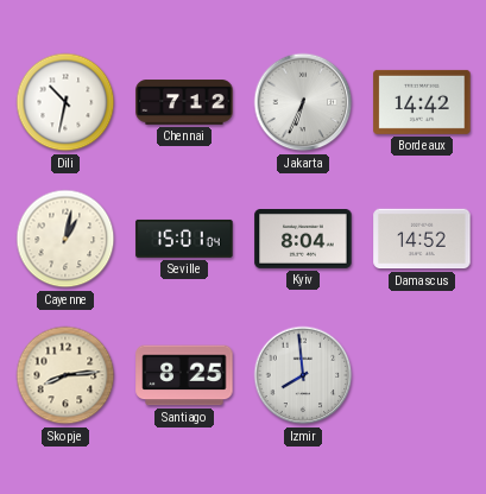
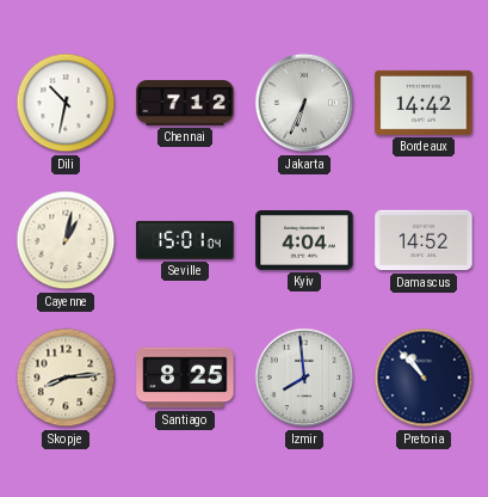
Kyiv: 8:04 -> 4:04 (304, 241)
Pretoria: none -> 10:53 (424, 378)
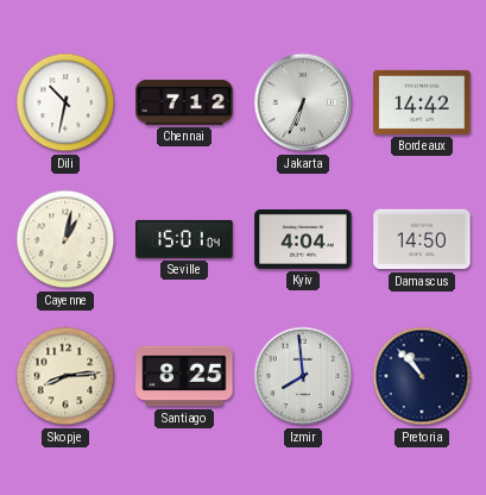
Damascus: 14:52 -> 14:50 (422, 239)
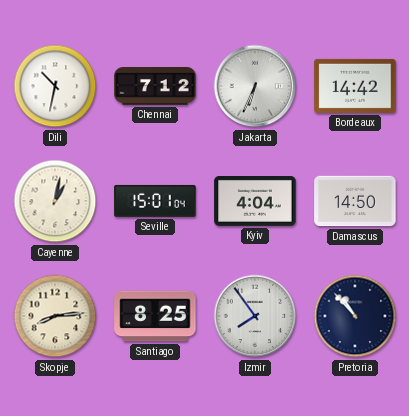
Izmir: 7:59 -> 7:54 (255, 316)
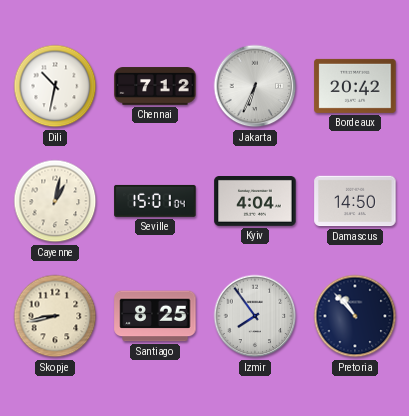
Bordeaux: 14:42 -> 20:42 (355, 86)
Skopje: 8:14 -> 8:43 (55, 316)
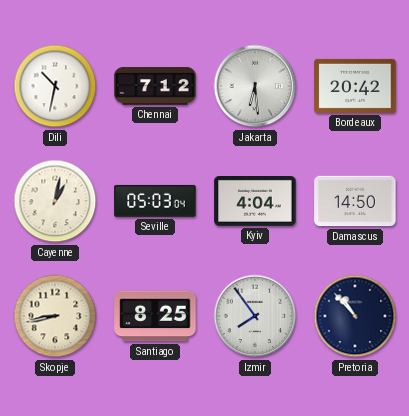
Jakarta: 6:34 -> 6:29 (255, 86)
Seville: 15:01 -> 05:03 (155, 201)
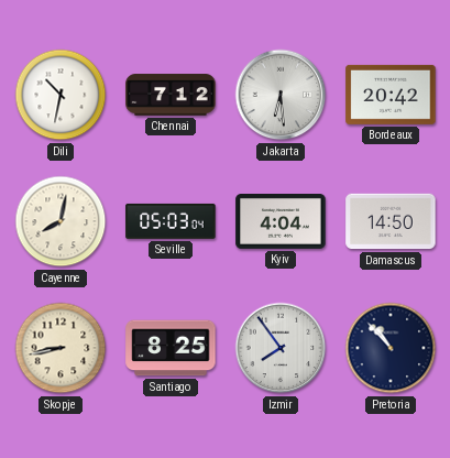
Cayenne: 1:02 -> 8:02 (61, 221)
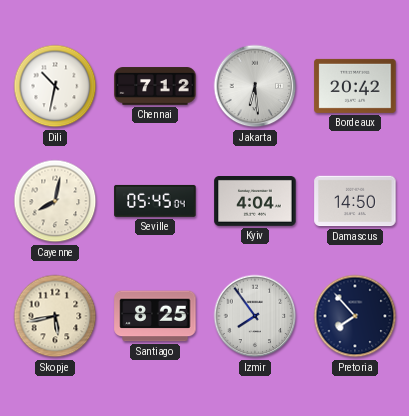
Seville: 05:03 -> 05:45 (155, 201)
Skopje: 8:43 -> 5:43 (55, 316)
Pretoria: 10:53 -> 7:53 (355, 316)
